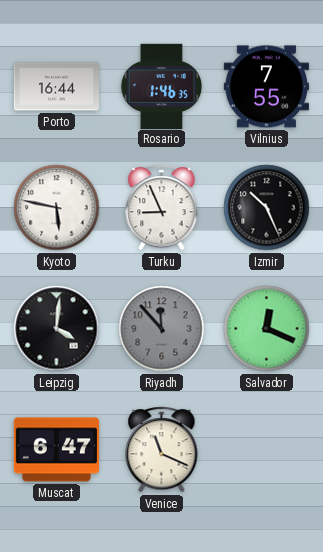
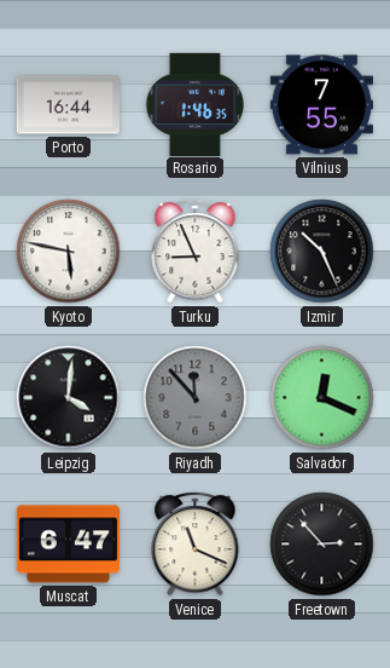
Freetown: none -> 2:53 (322, 545)
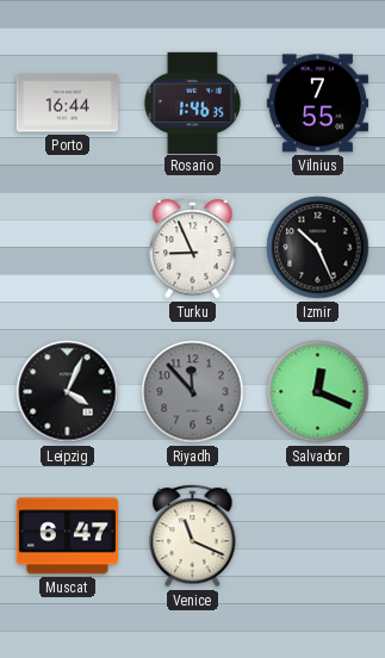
Kyoto: 5:47 -> none (69, 252)
Leipzig: 4:01 -> 4:04 (68, 392)
Freetown: 2:53 -> none (322, 545)
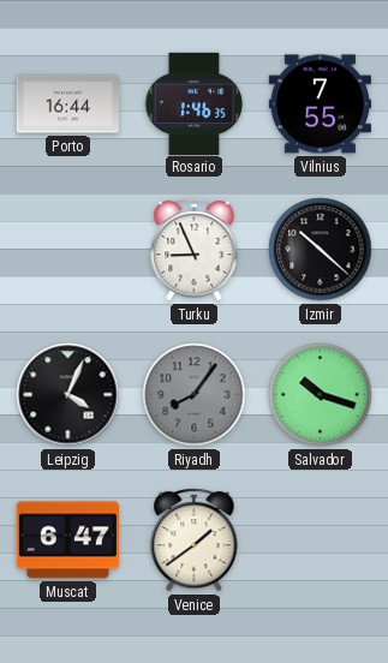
Izmir: 10:26 -> 10:22 (321, 250)
Riyadh: 11:53 -> 8:06 (195, 395)
Salvador: 12:19 -> 10:18 (321, 395)
Venice: 11:19 -> 1:39 (195, 540)
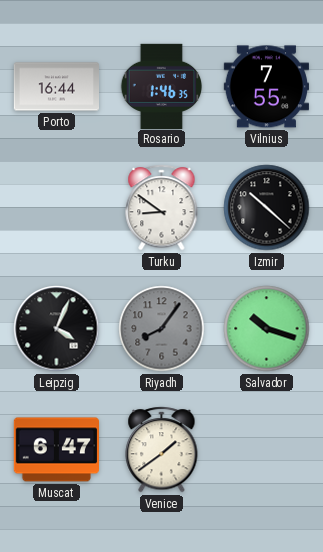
Turku: 8:56 -> 8:51 (162, 208)
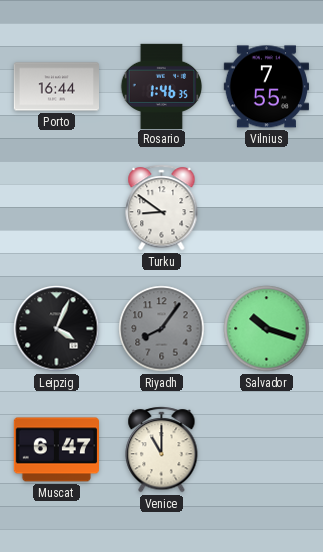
Izmir: 10:22 -> none (267, 208)
Venice: 1:39 -> 11:00 (162, 450)
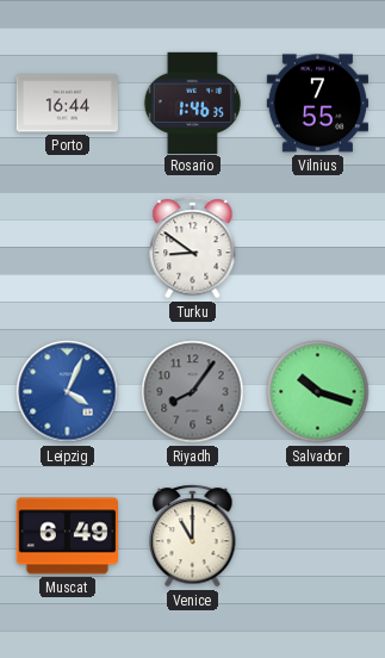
Leipzig dial: black -> blue (68, 392)
Muscat: 6:47 -> 6:49 (67, 536)
